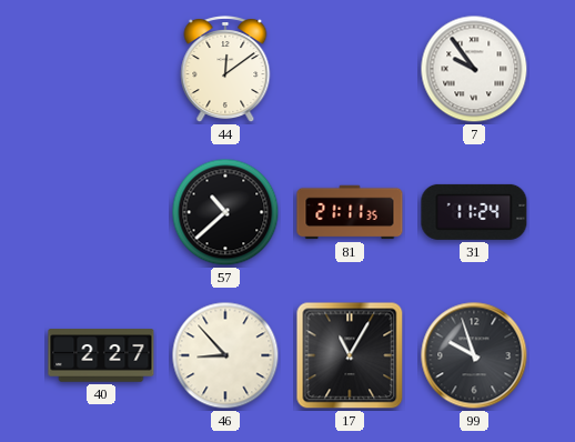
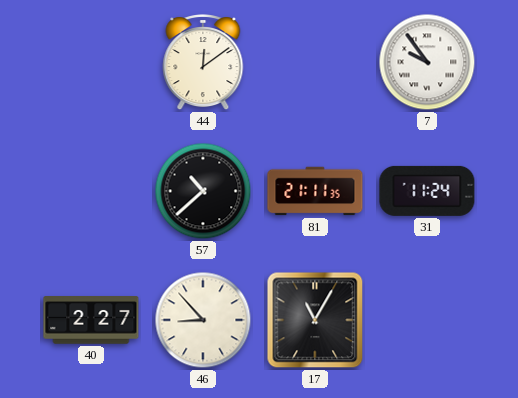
99: 9:57 -> none (474, 355)
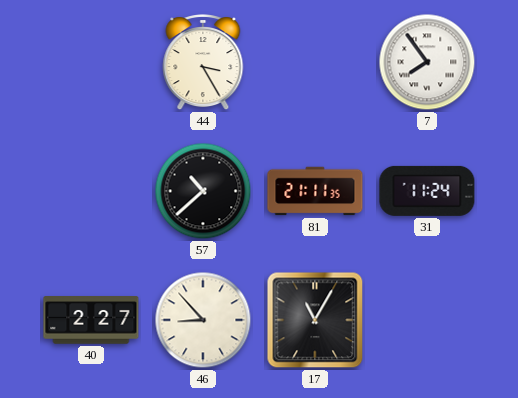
44: 12:09 -> 3:25 (203, 63)
7: 9:54 -> 7:54 (427, 62)
